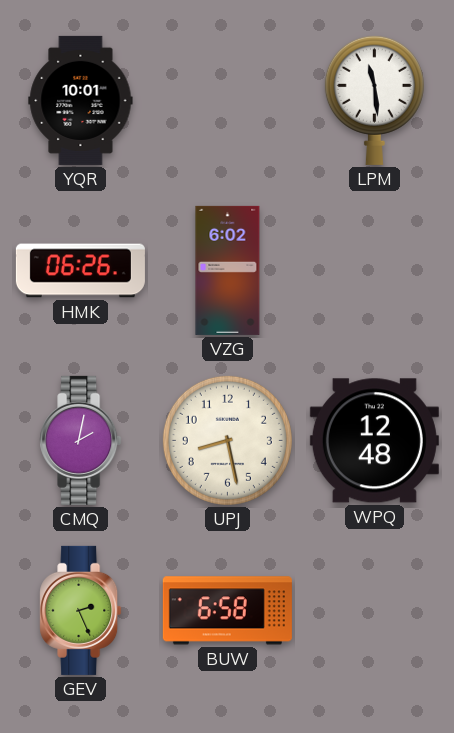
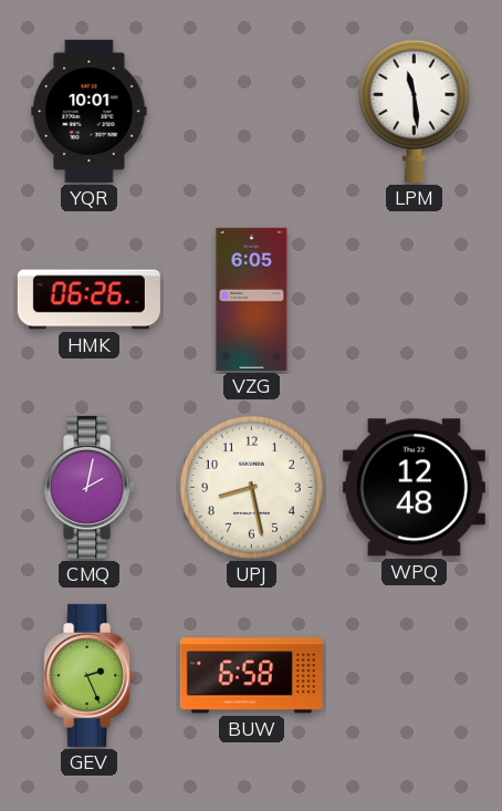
VZG: 6:02 -> 6:05 (252, 299)
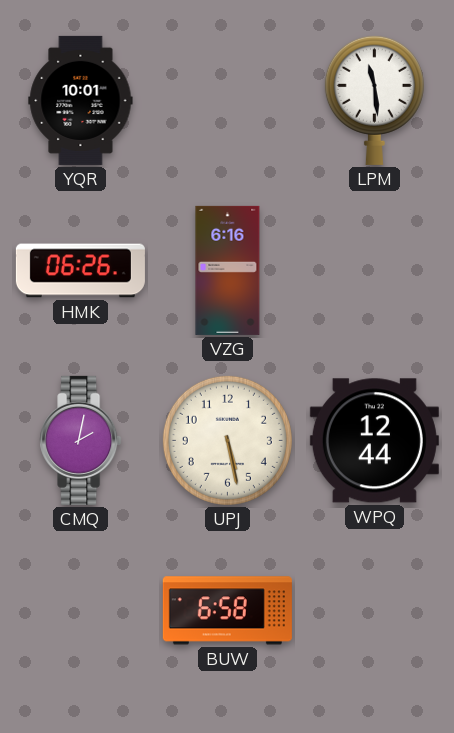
VZG: 6:05 -> 6:16 (228, 270)
UPJ: 8:28 -> 5:28 (227, 440)
WPQ: 12:48 -> 12:44 (374, 441)
GEV: 2:26 -> none (90, 675)
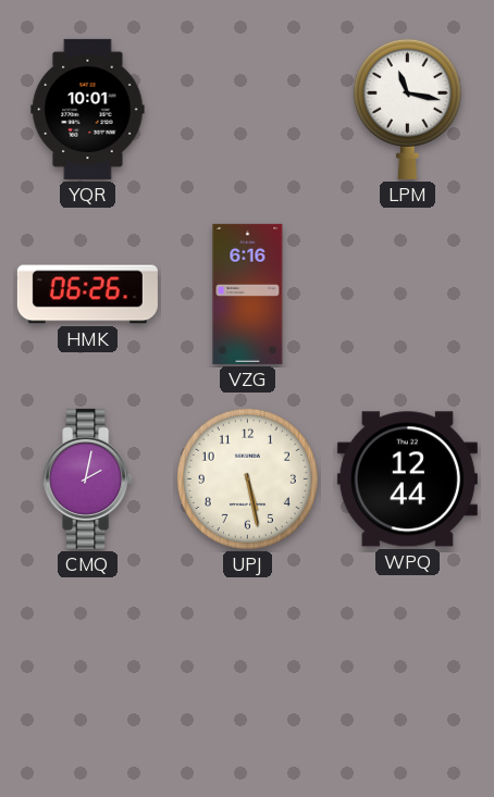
LPM: 11:29 -> 11:17 (407, 109)
BUW: 6:58 -> none (227, 611)
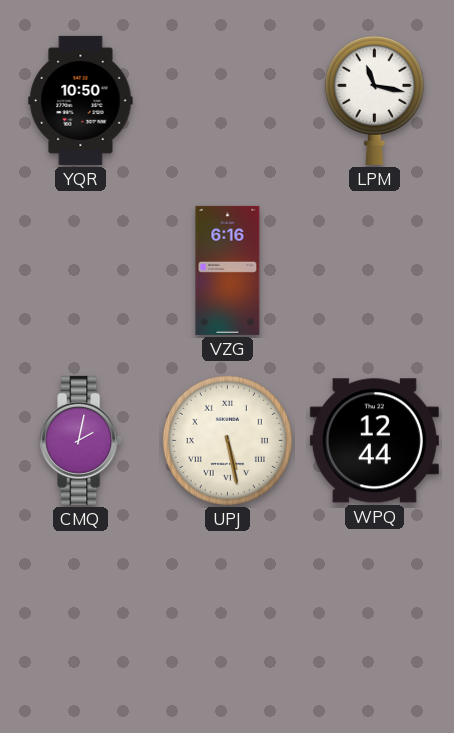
YQR: 10:01 -> 10:50 (81, 100)
HMK: 06:26 -> none (87, 295)
UPJ numerals: Arabic -> Roman (227, 440)
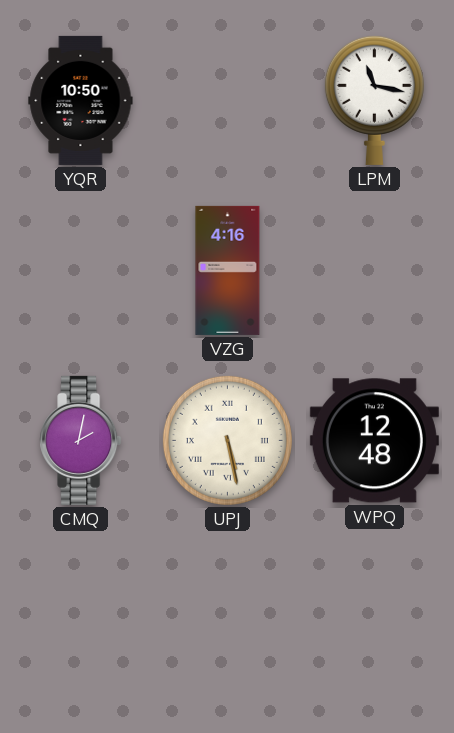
VZG: 6:16 -> 4:16 (228, 270)
WPQ: 12:44 -> 12:48 (374, 441)
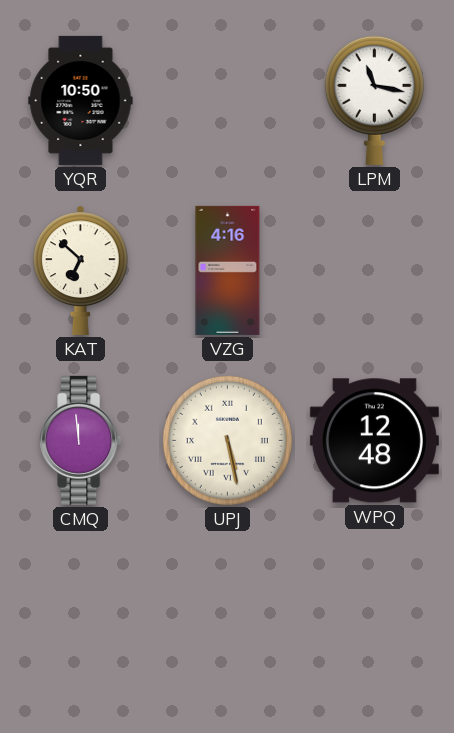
KAT: none -> 6:52 (81, 270)
CMQ: 2:02 -> 11:59 (81, 440)
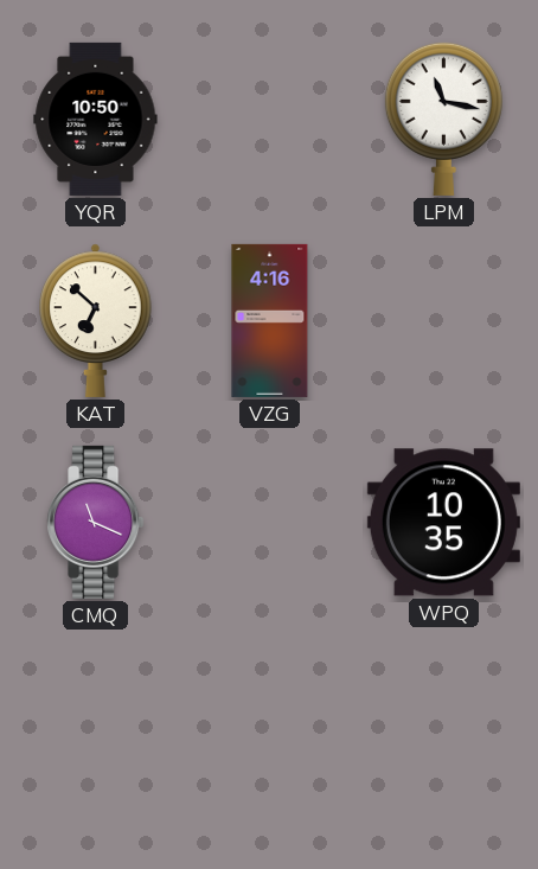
CMQ: 11:59 -> 11:19 (96, 522)
UPJ: 5:28 -> none (227, 440)
WPQ: 12:48 -> 10:35 (443, 523)
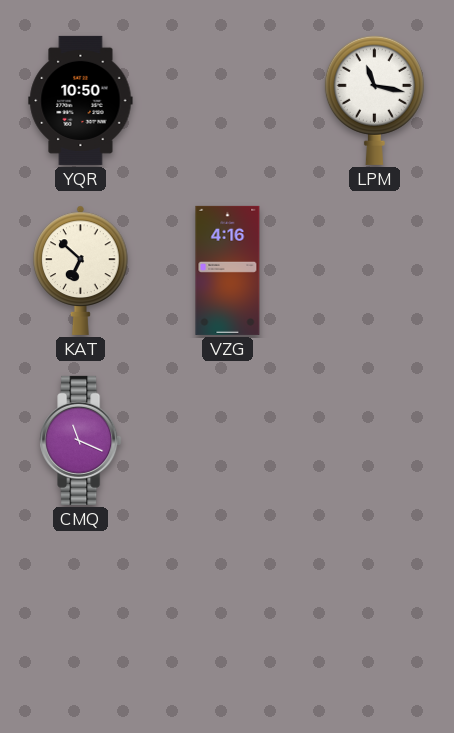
WPQ: 10:35 -> none (443, 523)
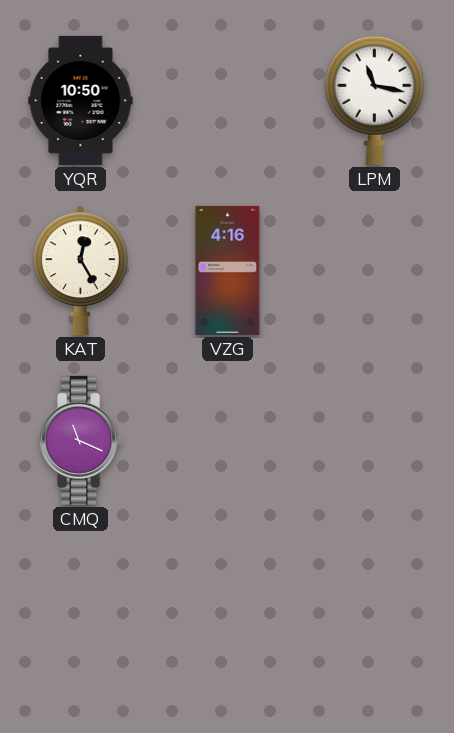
KAT: 6:52 -> 12:25 (81, 270)
